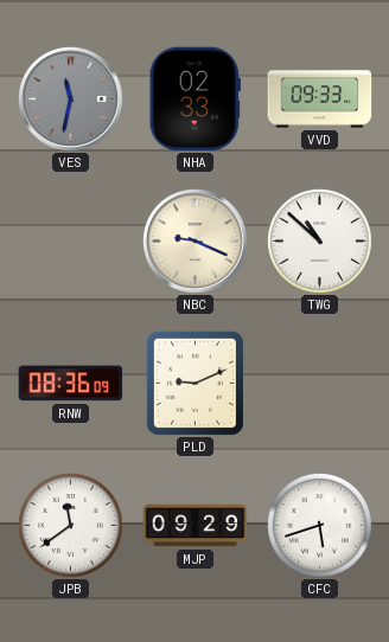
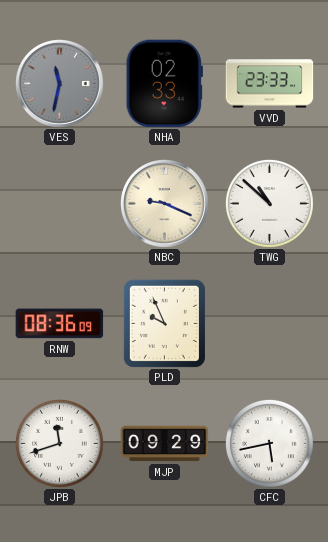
VVD: 09:33 -> 23:33 (270, 84)
PLD: 9:11 -> 9:56 (164, 323)
JPB: 11:39 -> 11:42 (60, 444)
CFC: 5:42 -> 5:43 (270, 444)
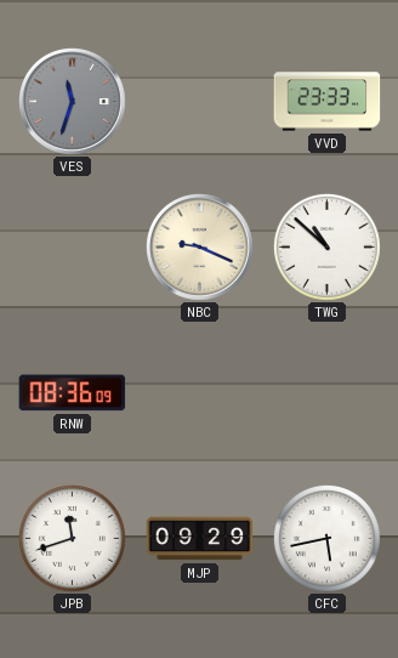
VES: 11:32 -> 11:33 (73, 102)
NHA: 02:33 -> none (164, 84)
PLD: 9:56 -> none (164, 323)
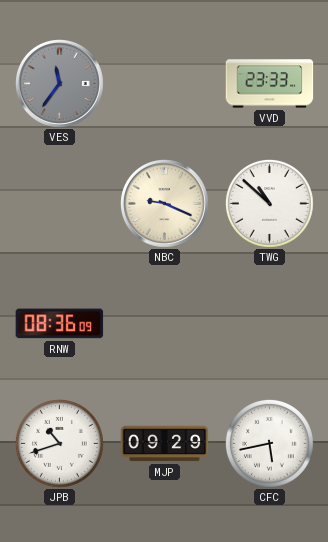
VES: 11:33 -> 11:36 (60, 84)
JPB: 11:42 -> 10:42 (60, 444)
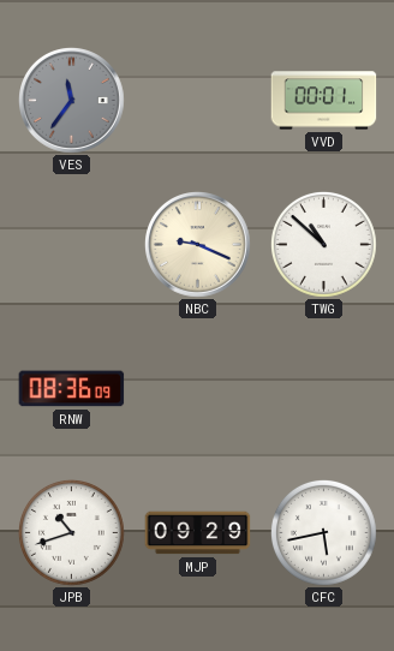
VVD: 23:33 -> 00:01 (324, 101)
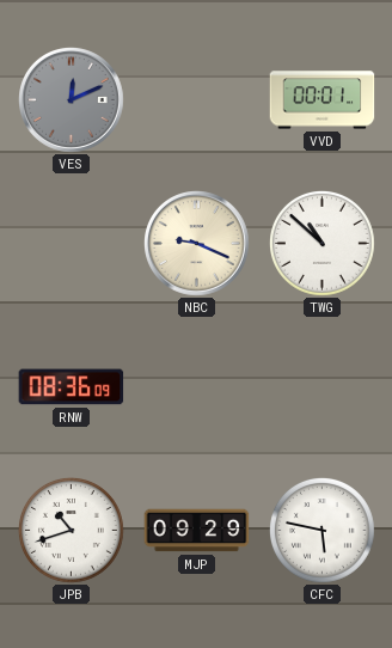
VES: 11:36 -> 12:11 (72, 100)
CFC: 5:43 -> 5:47 (323, 531)
